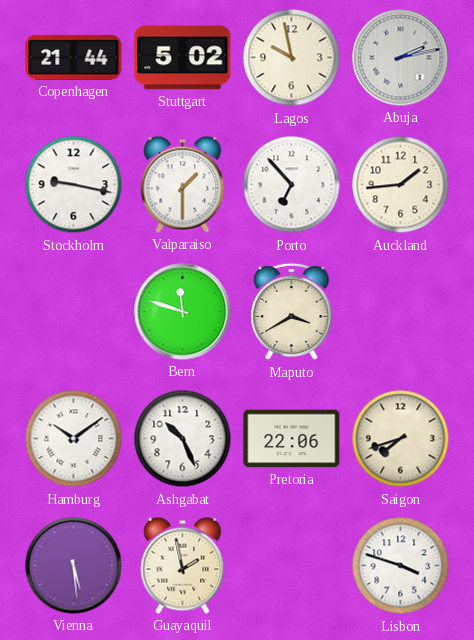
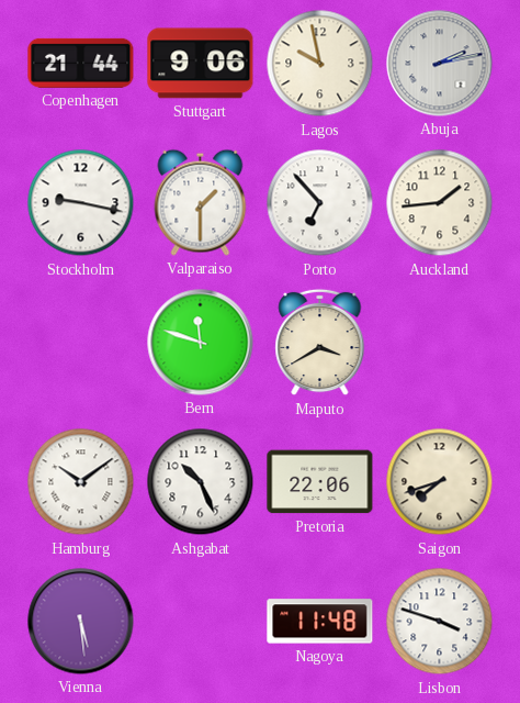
Stuttgart: 5:02 -> 9:06 (201, 64)
Guayaquil: 1:58 -> none (183, 565)
Nagoya: none -> 11:48 (320, 622)
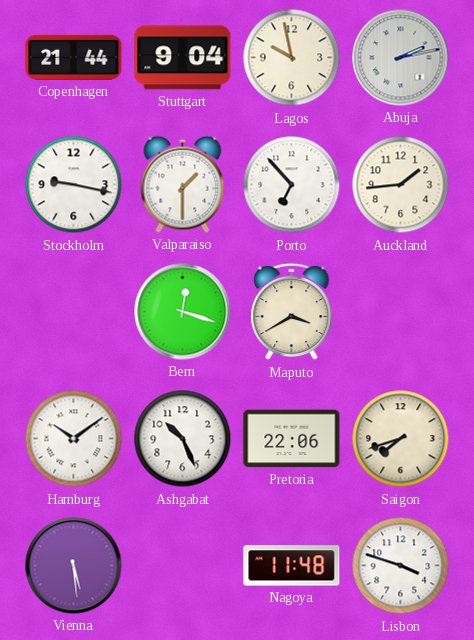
Stuttgart: 9:06 -> 9:04 (183, 58)
Bern: 11:48 -> 12:18 (183, 312)
